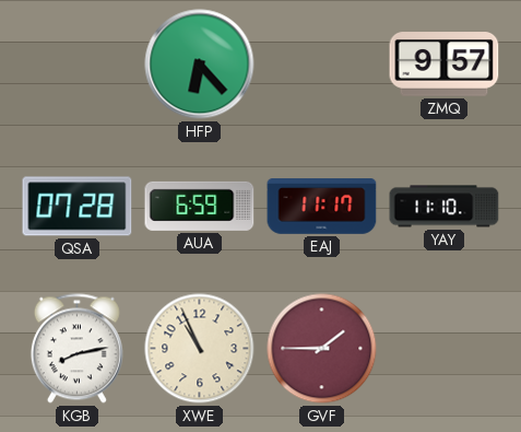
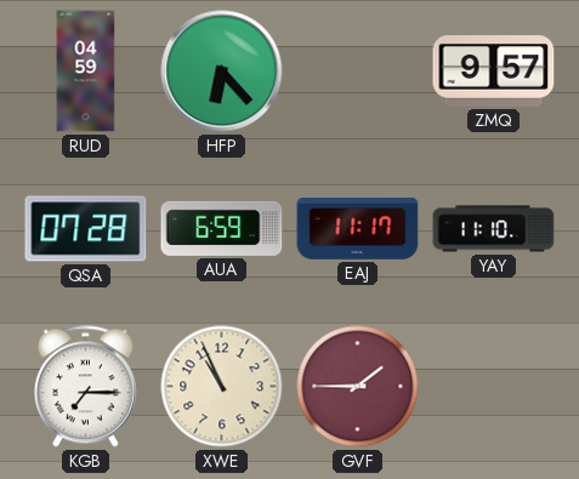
RUD: none -> 04:59 (86, 72)
KGB: 8:13 -> 7:15 (85, 387)
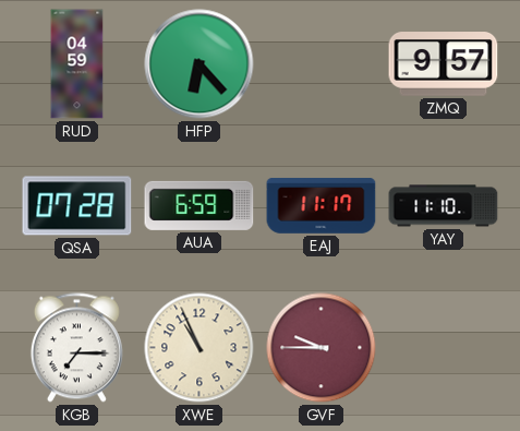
GVF: 1:45 -> 9:45 (322, 348)
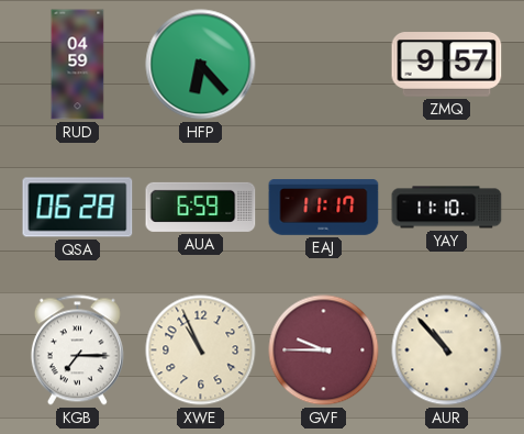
QSA: 07:28 -> 06:28 (78, 208)
AUR: none -> 10:53 (447, 350)
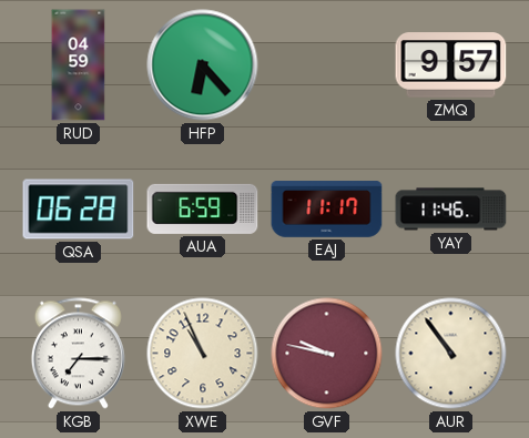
YAY: 11:10 -> 11:46 (451, 210)
GVF: 9:45 -> 9:47 (327, 354)
AUR: 10:53 -> 10:54 (451, 354)
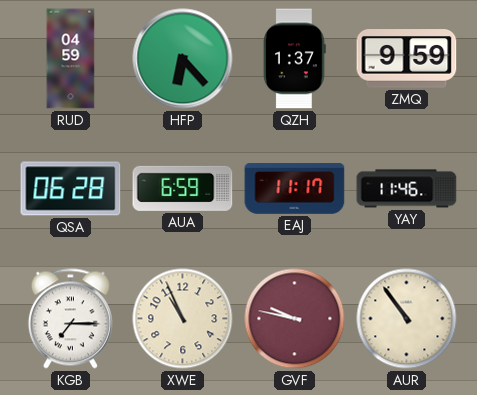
QZH: none -> 1:37 (295, 59)
ZMQ: 9:57 -> 9:59 (407, 59)
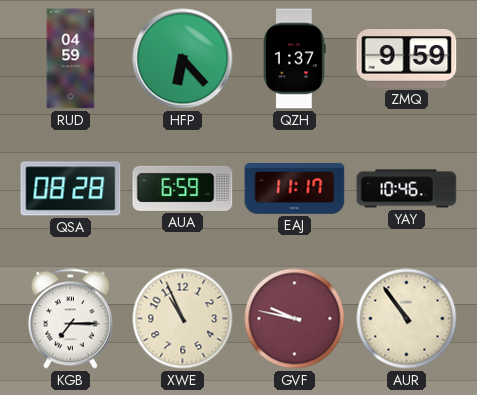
QSA: 06:28 -> 08:28 (71, 189)
YAY: 11:46 -> 10:46 (407, 189)
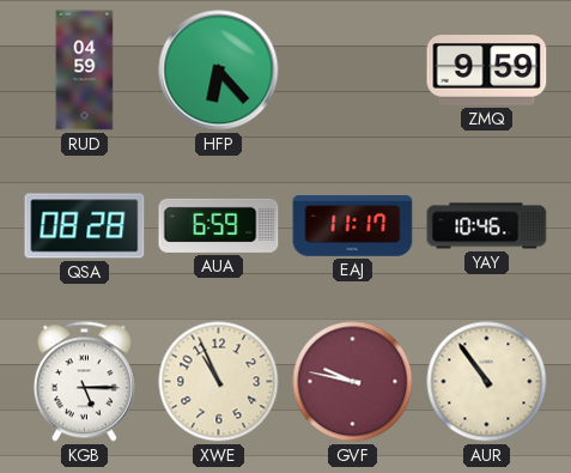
QZH: 1:37 -> none (295, 59)
KGB: 7:15 -> 5:15 (84, 382)
